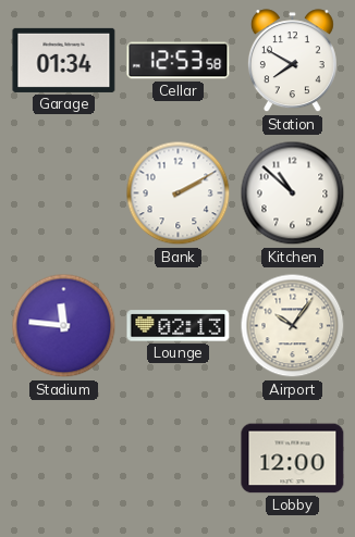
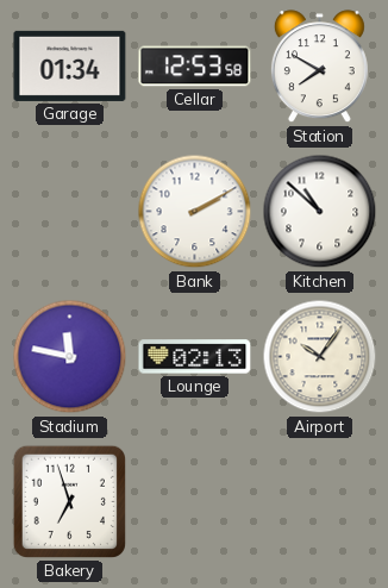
Stadium: 11:46 -> 11:47 (70, 357)
Bakery: none -> 6:57 (69, 501)
Lobby: 12:00 -> none (293, 459)
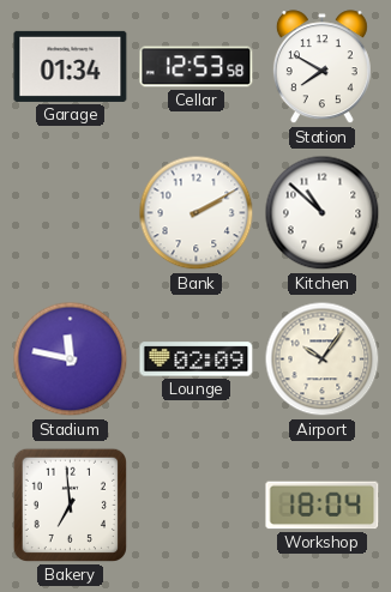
Lounge: 02:13 -> 02:09 (197, 360)
Bakery: 6:57 -> 6:59 (70, 505)
Workshop: none -> 18:04 (323, 506)
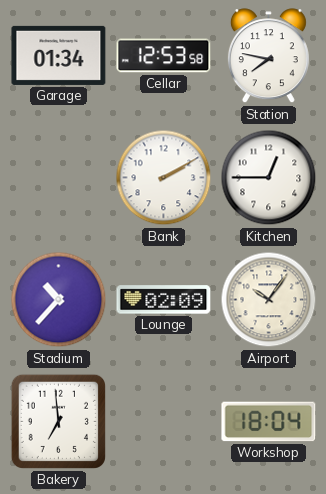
Station: 7:50 -> 7:47 (268, 56)
Kitchen: 10:52 -> 12:45 (269, 178)
Stadium: 11:47 -> 10:37 (59, 300)
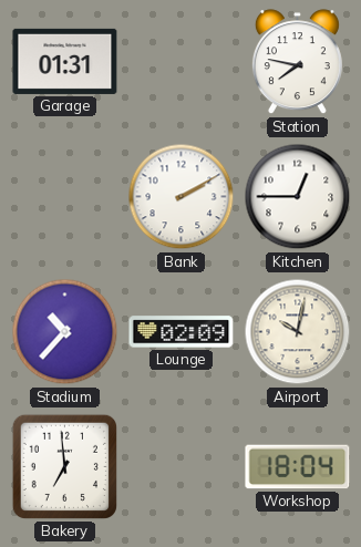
Garage: 01:34 -> 01:31 (65, 61)
Cellar: 12:53 -> none (164, 56)
Airport: 10:06 -> 10:02 (298, 332)
